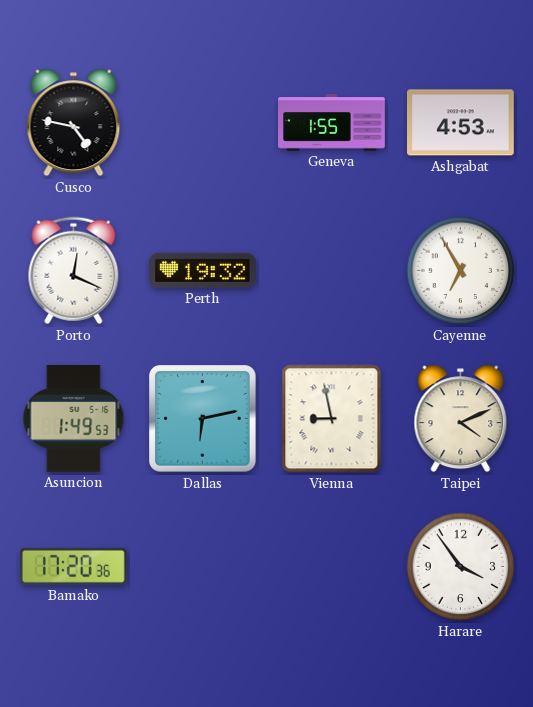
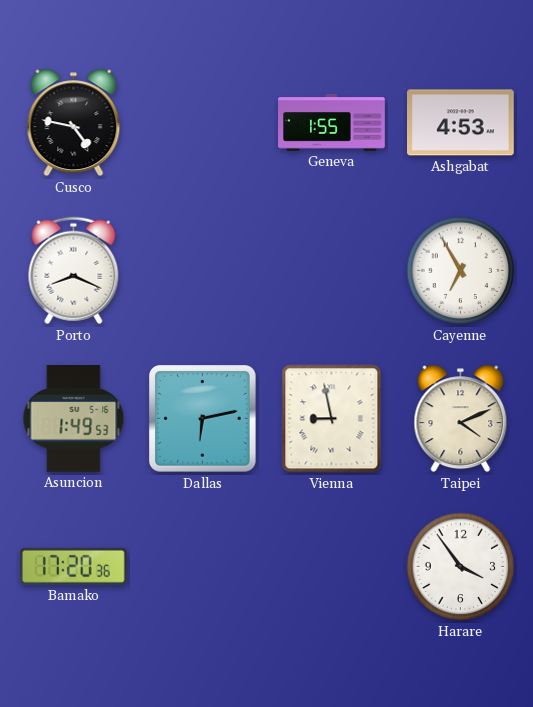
Porto: 12:19 -> 8:19 (74, 271)
Perth: 19:32 -> none (203, 270)
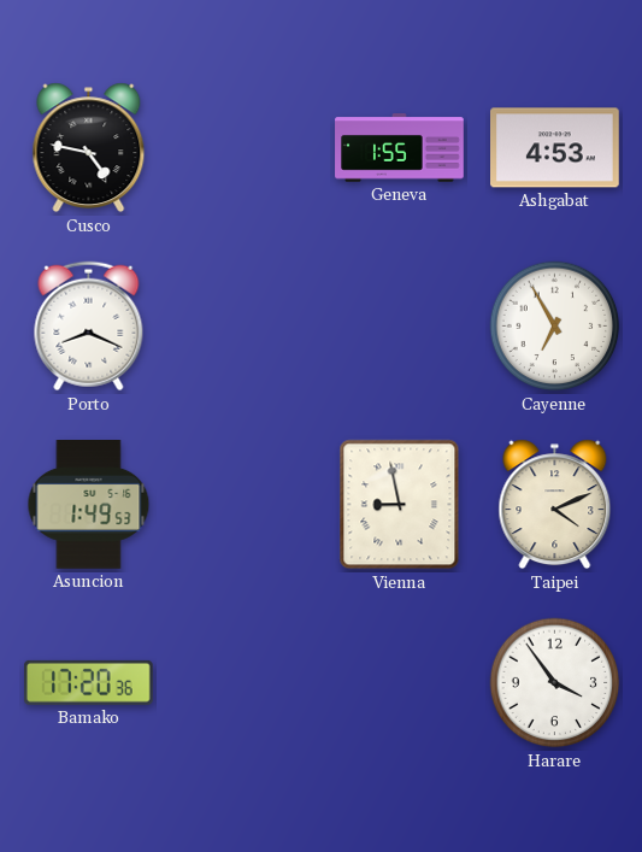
Dallas: 6:13 -> none (203, 419)
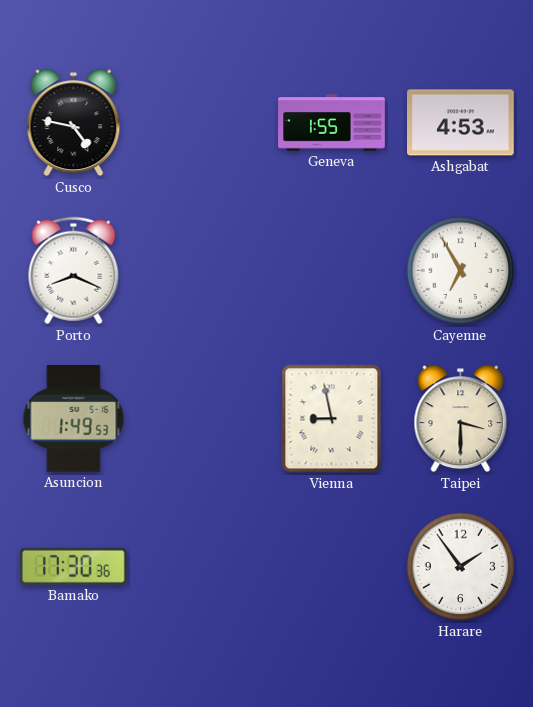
Taipei: 4:11 -> 3:30 (461, 419)
Bamako: 17:20 -> 17:30 (73, 566)
Harare: 3:54 -> 1:54 (461, 567)
